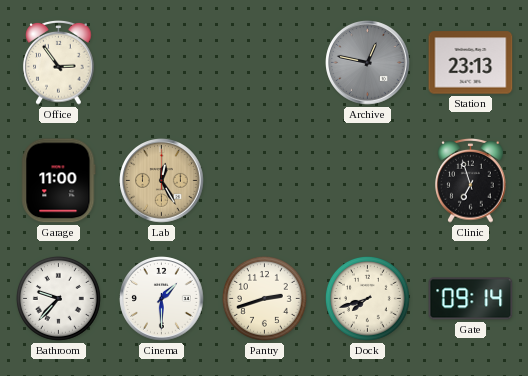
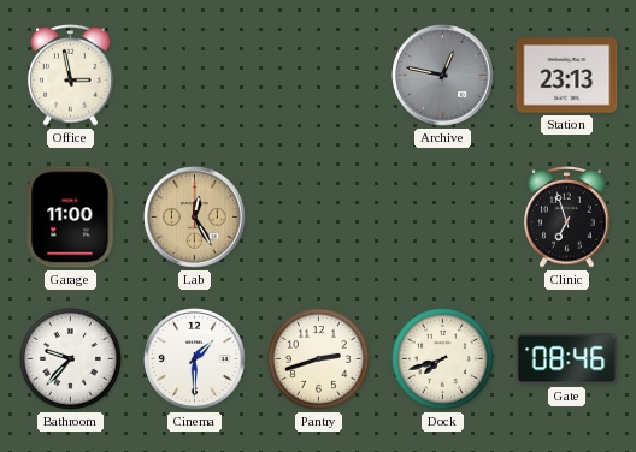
Office: 2:54 -> 2:58 (71, 76)
Gate: 09:14 -> 08:46 (567, 359)
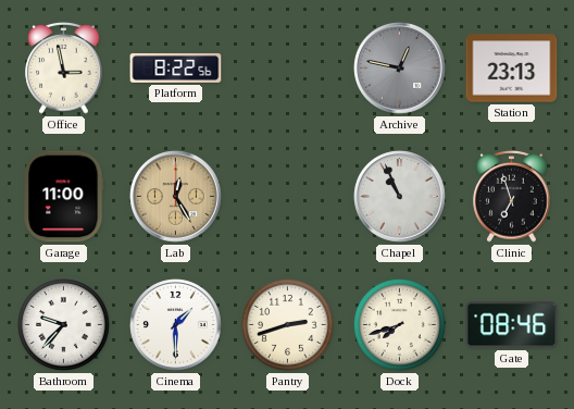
Platform: none -> 8:22 (176, 67)
Chapel: none -> 10:56 (400, 197)
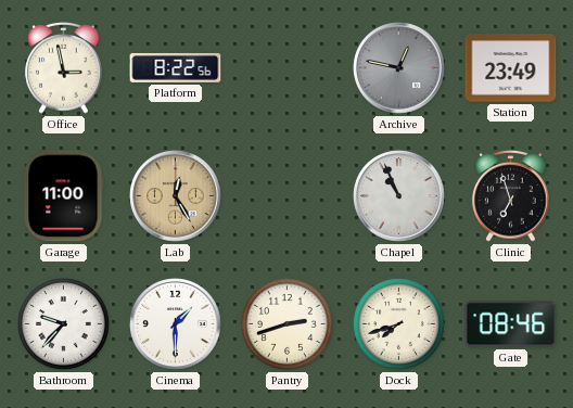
Station: 23:13 -> 23:49 (511, 68)
